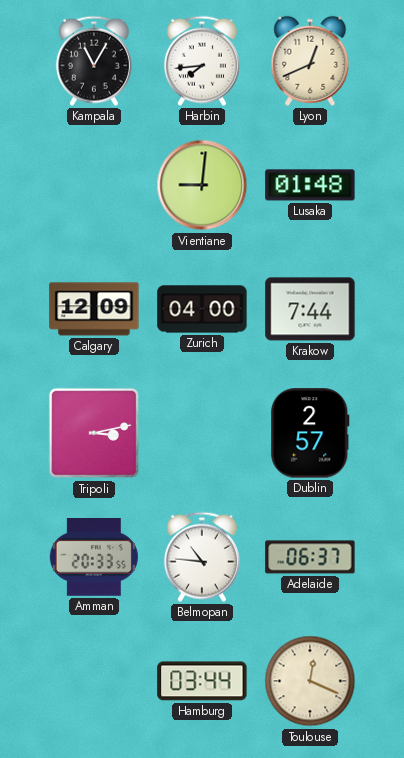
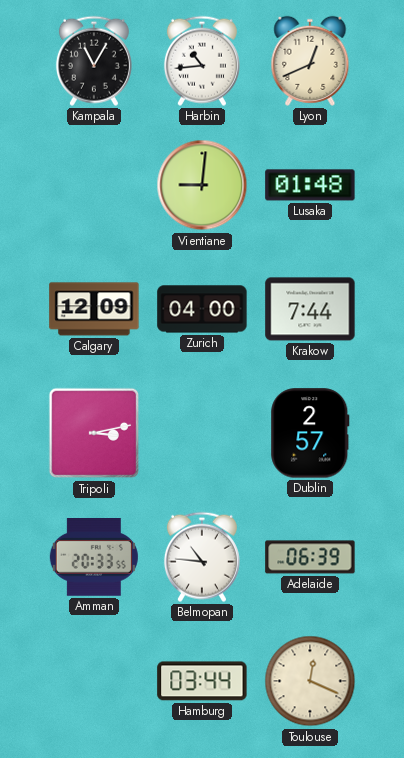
Harbin: 7:44 -> 10:44 (202, 61)
Adelaide: 06:37 -> 06:39 (310, 557)
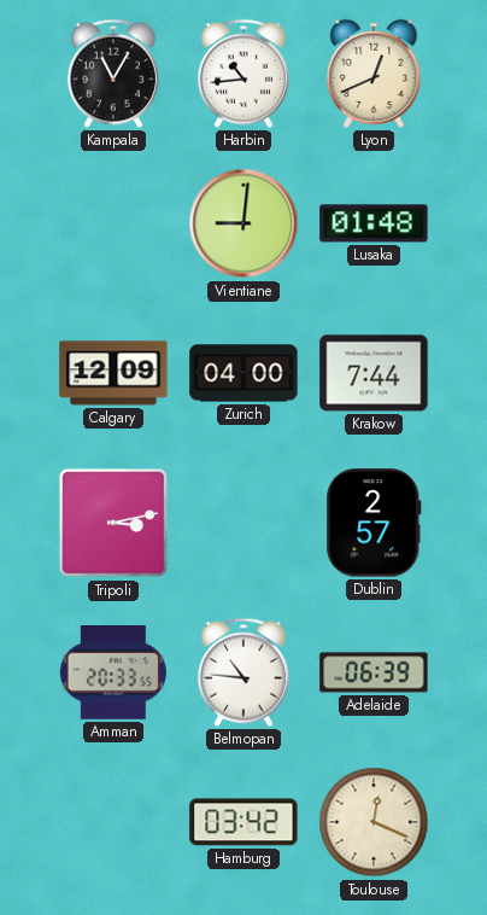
Hamburg: 03:44 -> 03:42 (243, 822)
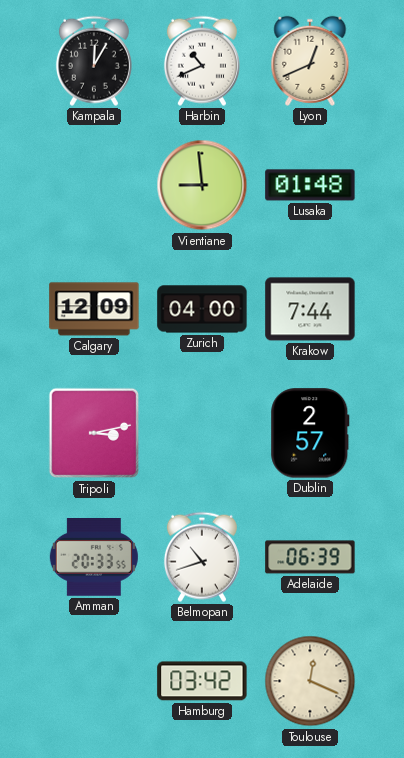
Kampala: 11:05 -> 12:05 (94, 61)
Harbin: 10:44 -> 10:41 (202, 61)
Vientiane: 9:01 -> 8:59 (202, 185)
Belmopan: 10:46 -> 10:42 (202, 557)
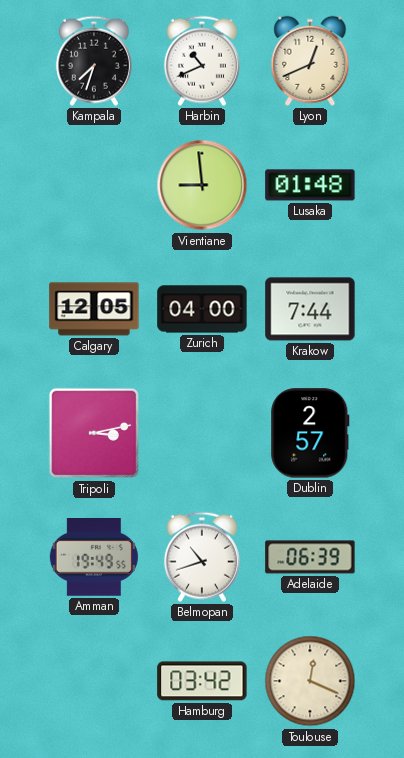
Kampala: 12:05 -> 7:33 (94, 61)
Calgary: 12:09 -> 12:05 (94, 309)
Amman: 20:33 -> 19:49 (94, 558)
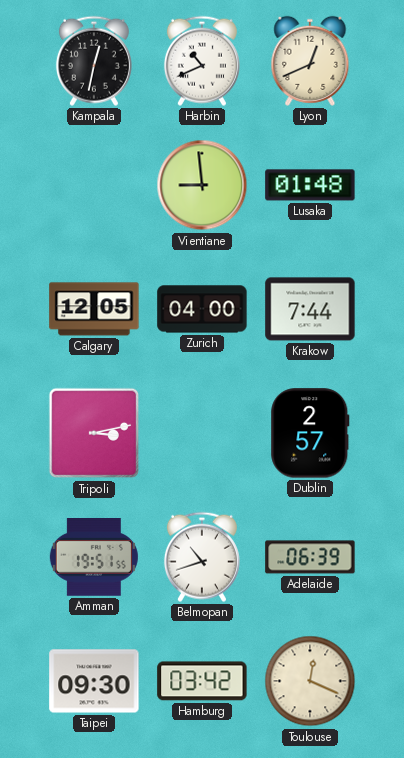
Kampala: 7:33 -> 12:32 (94, 61)
Amman: 19:49 -> 19:51 (94, 558)
Taipei: none -> 09:30 (94, 681)
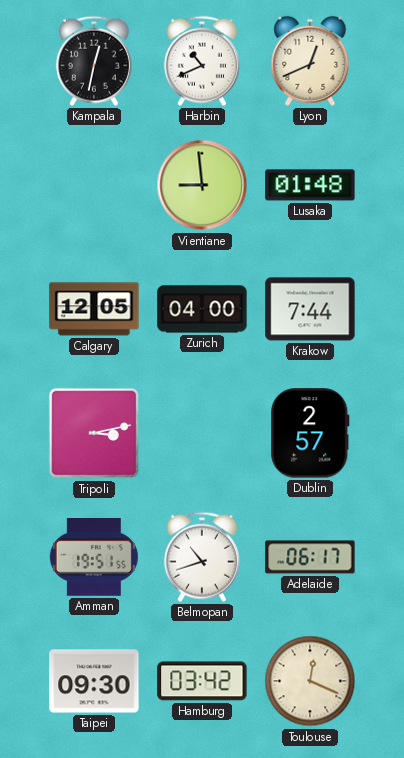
Adelaide: 06:39 -> 06:17 (310, 557)
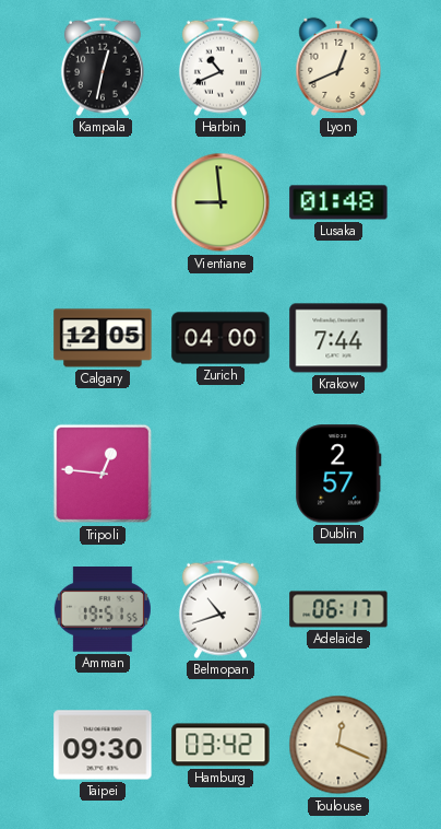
Tripoli: 3:13 -> 12:46 (103, 474)
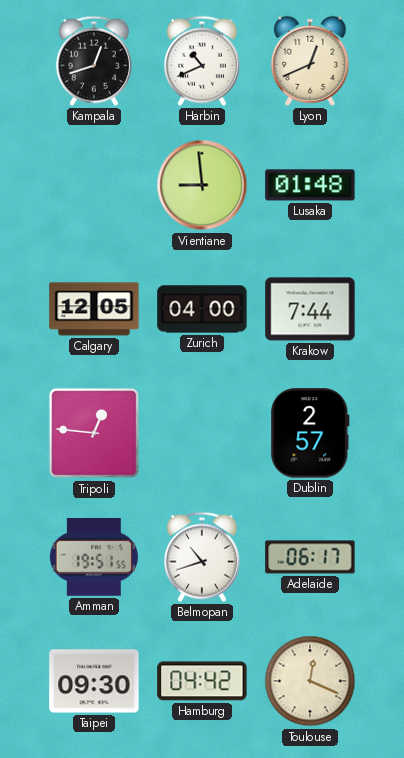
Kampala: 12:32 -> 12:42 (94, 61)
Hamburg: 03:42 -> 04:42 (202, 681)
